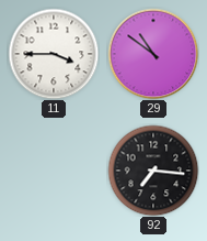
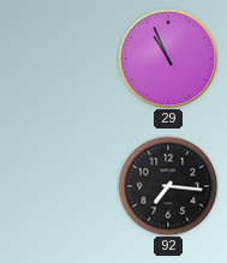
11: 3:45 -> none (54, 54)
29: 10:51 -> 10:56 (168, 59)
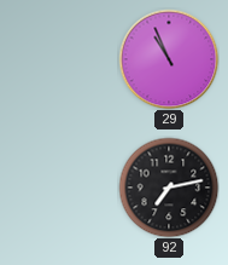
92: 7:16 -> 7:13 (169, 188)
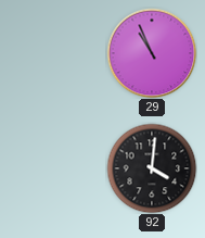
92: 7:13 -> 4:01 (152, 168)
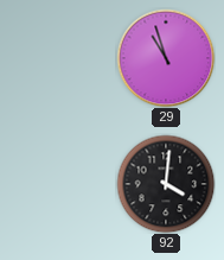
29: 10:56 -> 10:57 (166, 58)
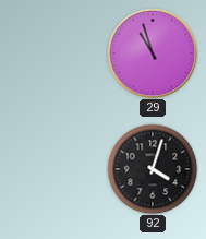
92: 4:01 -> 4:03 (153, 169)
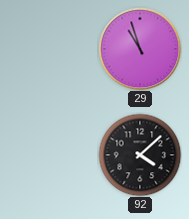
92: 4:03 -> 4:08 (140, 155)
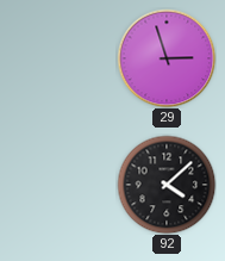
29: 10:57 -> 2:57 (167, 58)
